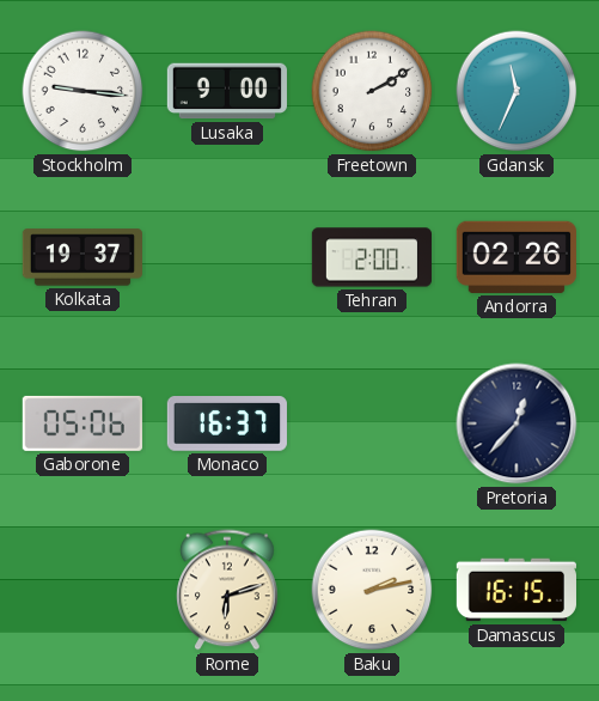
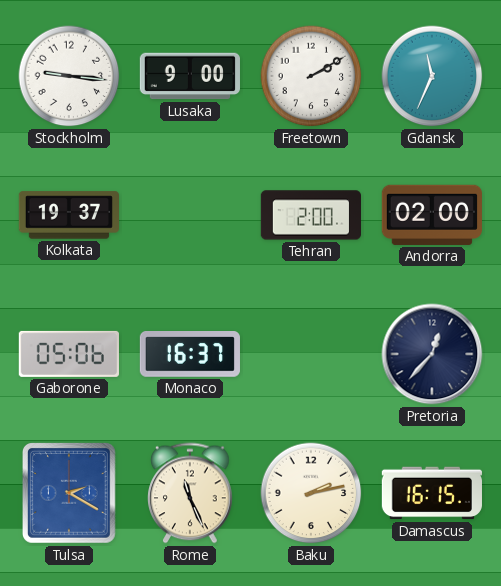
Andorra: 02:26 -> 02:00 (432, 215)
Tulsa: none -> 2:20 (70, 494)
Rome: 6:12 -> 11:26 (191, 493)
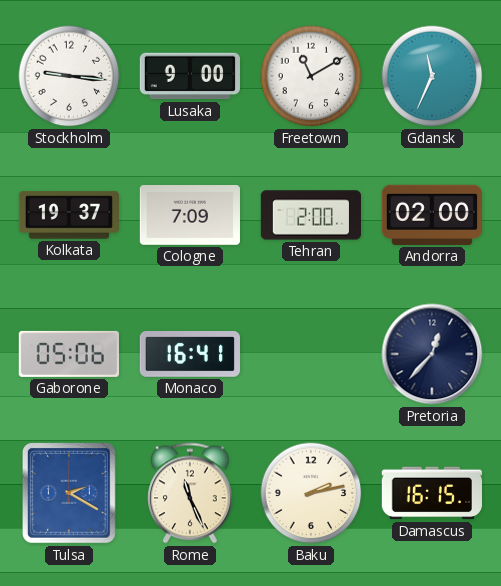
Freetown: 2:10 -> 11:10 (311, 76)
Cologne: none -> 7:09 (190, 216)
Monaco: 16:37 -> 16:41 (190, 354)
